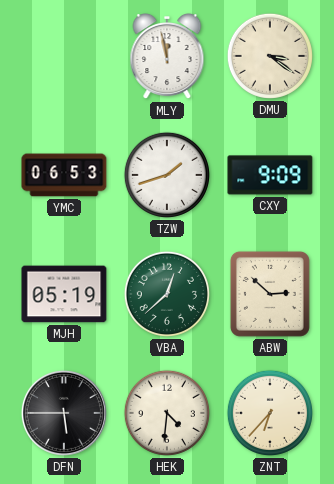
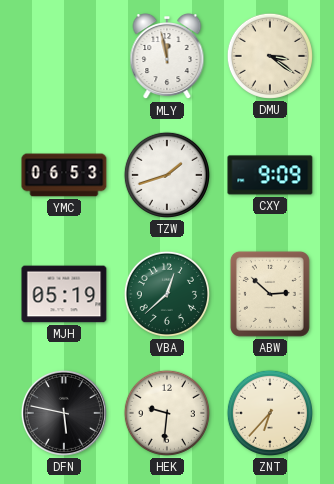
DFN: 5:45 -> 5:47 (64, 413)
HEK: 4:31 -> 9:31 (167, 413)
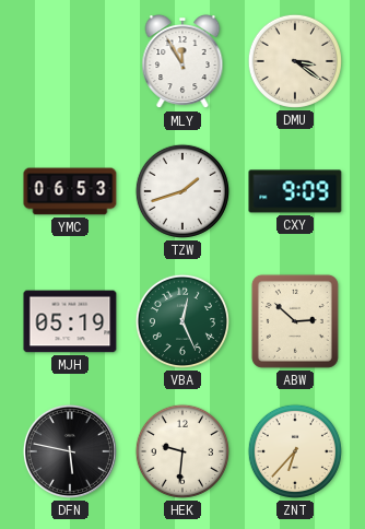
MLY: 11:58 -> 11:55 (182, 62)
VBA: 12:38 -> 12:26 (182, 321)
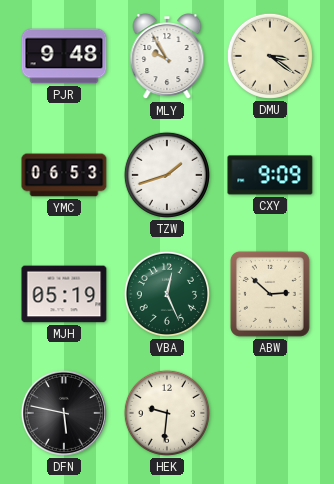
PJR: none -> 9:48 (64, 56)
MLY: 11:55 -> 9:55 (167, 57)
ZNT: 6:37 -> none (295, 451)
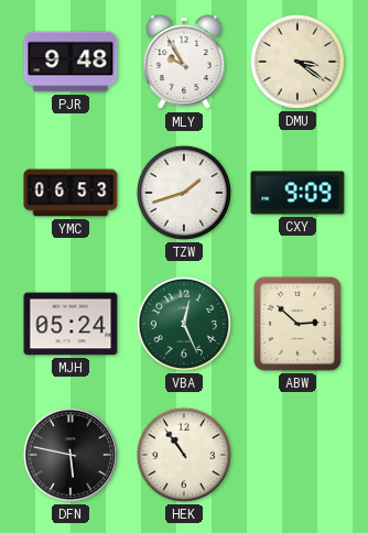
MJH: 05:19 -> 05:24 (71, 324)
HEK: 9:31 -> 10:54 (184, 455)
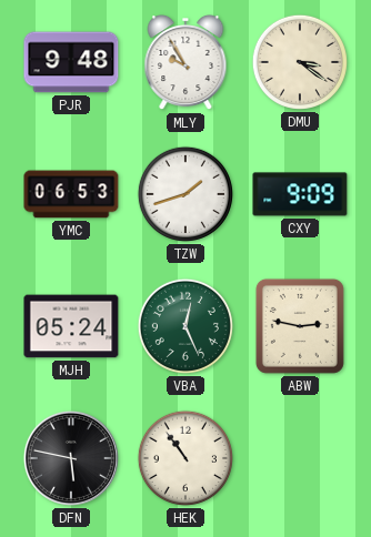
ABW: 2:52 -> 2:47 (300, 326)
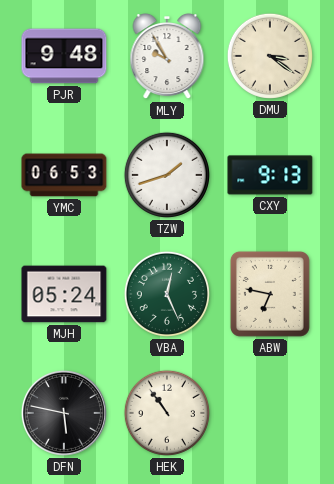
CXY: 9:09 -> 9:13 (270, 175)
ABW: 2:47 -> 6:47 (270, 294)
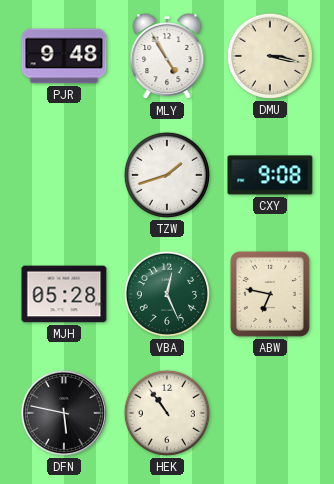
MLY: 9:55 -> 4:55 (167, 57)
DMU: 3:21 -> 3:17 (270, 56)
YMC: 06:53 -> none (64, 175)
CXY: 9:13 -> 9:08 (270, 175)
MJH: 05:24 -> 05:28 (64, 294)
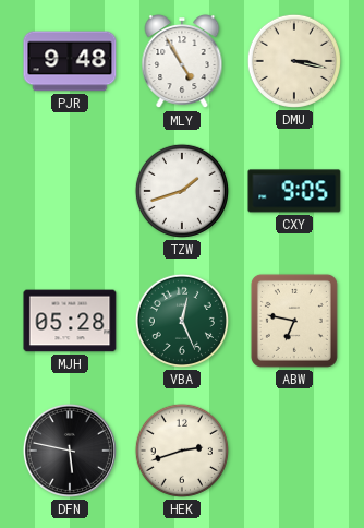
CXY: 9:08 -> 9:05 (294, 191)
HEK: 10:54 -> 2:42 (182, 451)
